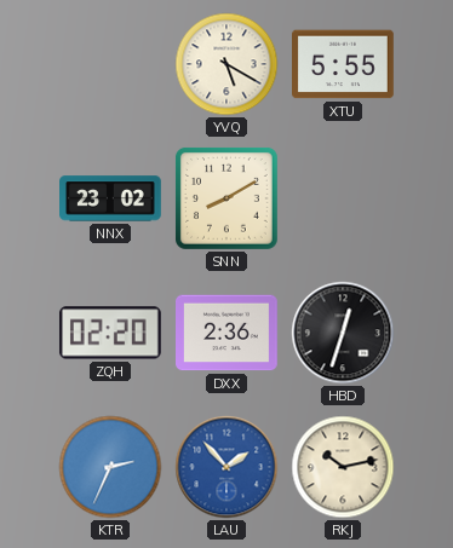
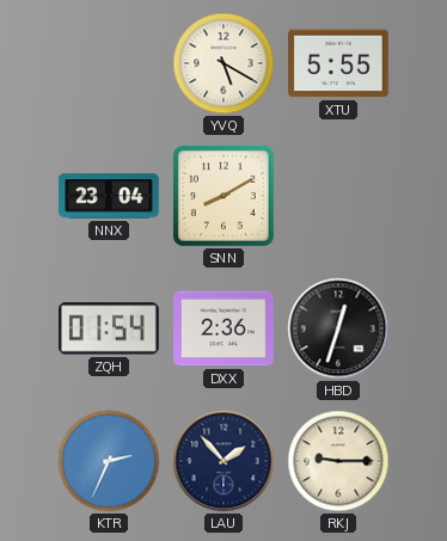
NNX: 23:02 -> 23:04 (110, 196)
ZQH: 02:20 -> 01:54 (109, 328)
LAU dial: blue -> navy (223, 461)
RKJ: 10:13 -> 9:15 (338, 461)
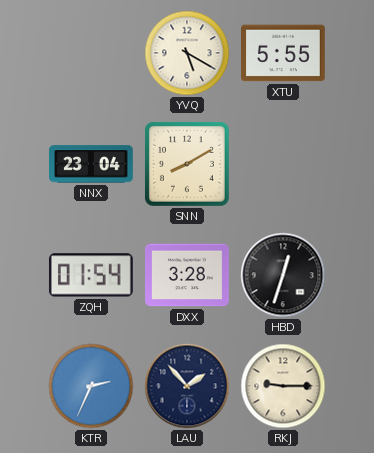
DXX: 2:36 -> 3:28 (188, 275)
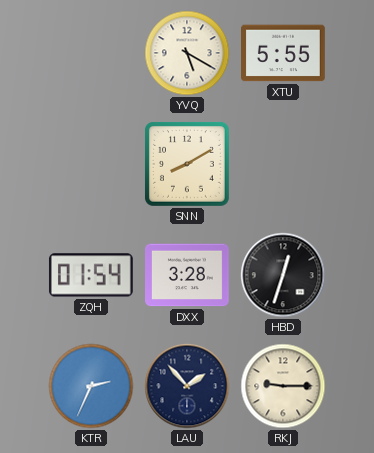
NNX: 23:04 -> none (92, 164)
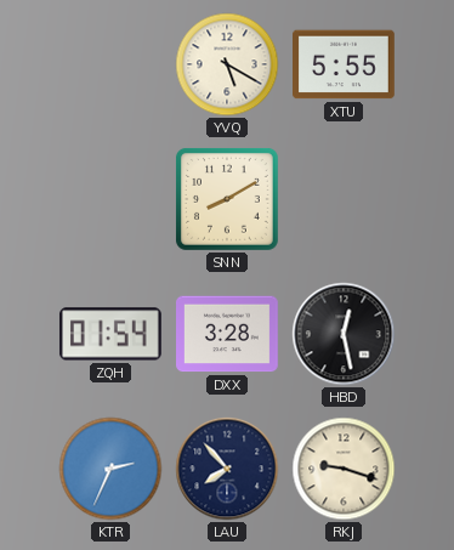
HBD: 12:33 -> 12:28 (344, 334)
LAU: 1:53 -> 7:53 (227, 469)
RKJ: 9:15 -> 9:18 (344, 469)
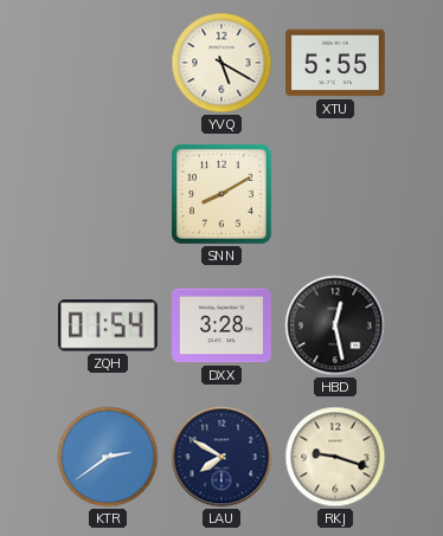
KTR: 2:34 -> 2:39 (108, 457)
LAU: 7:53 -> 7:50 (221, 457)
